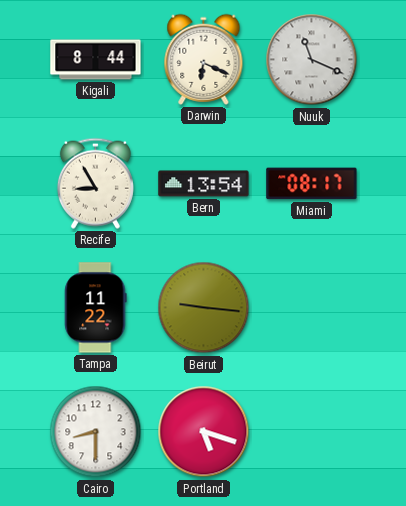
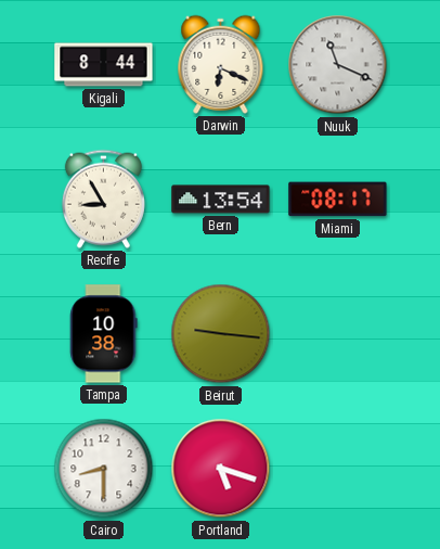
Tampa: 11:22 -> 10:38 (104, 334)
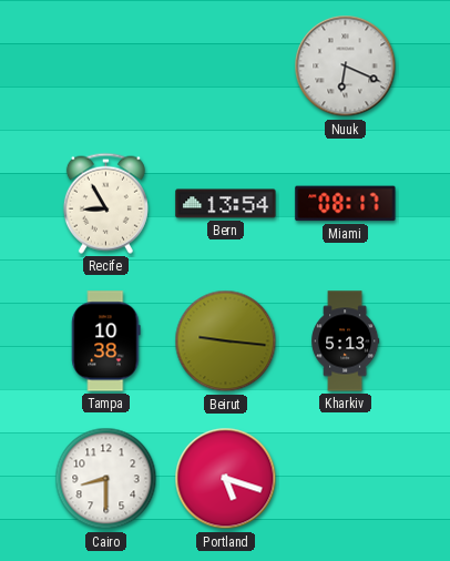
Kigali: 8:44 -> none (104, 65)
Darwin: 6:19 -> none (221, 64)
Nuuk: 11:19 -> 6:19 (346, 67)
Kharkiv: none -> 5:13 (346, 341)
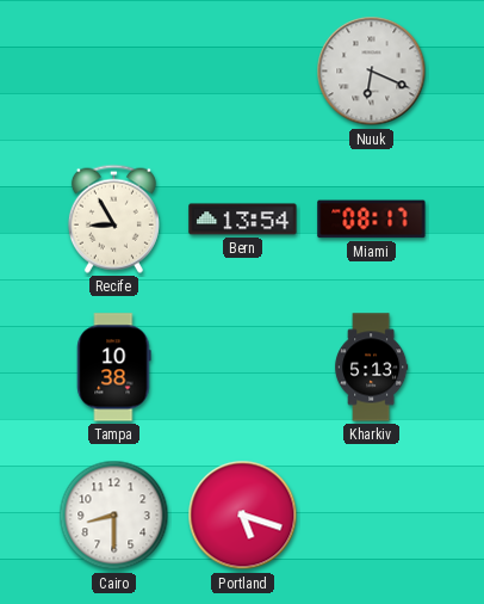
Beirut: 9:16 -> none (226, 341)
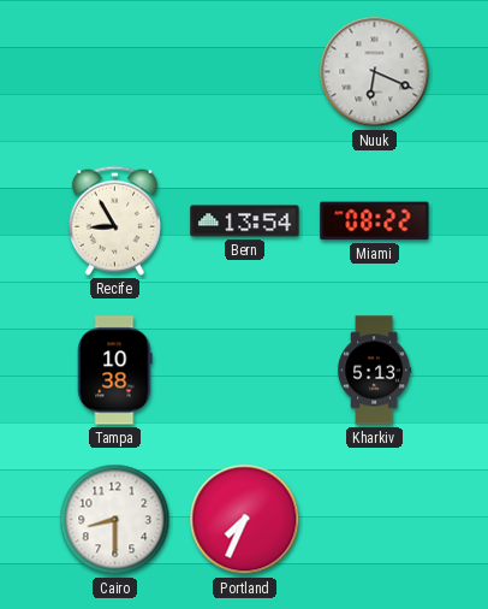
Miami: 08:17 -> 08:22 (375, 221)
Portland: 5:18 -> 7:34 (245, 520)
